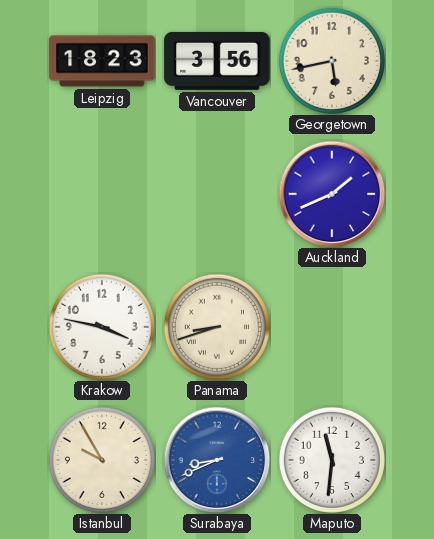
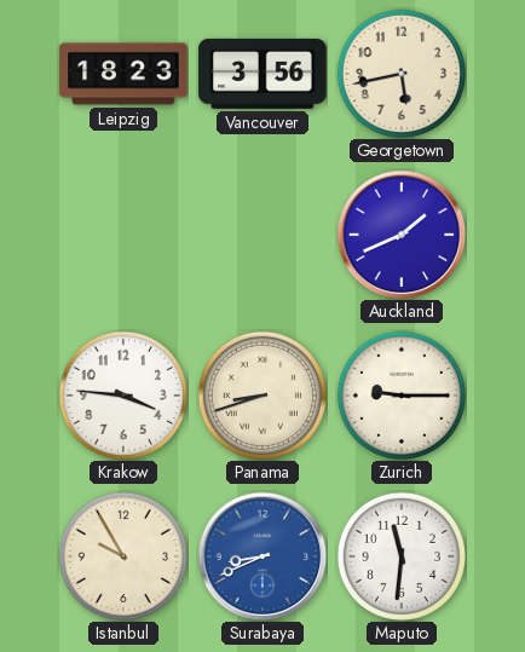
Krakow: 3:47 -> 3:46 (123, 396)
Zurich: none -> 9:15 (402, 396)
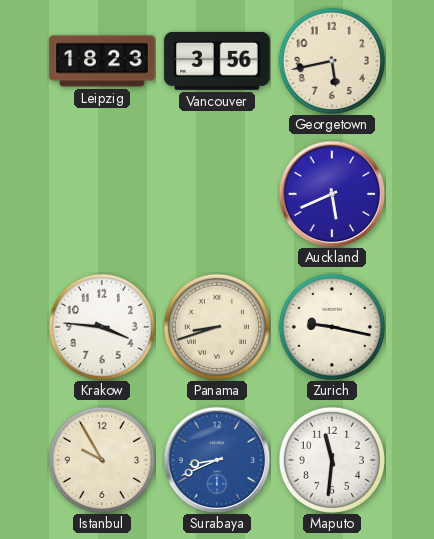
Auckland: 1:41 -> 5:41 (332, 194)
Zurich: 9:15 -> 9:17 (332, 327)
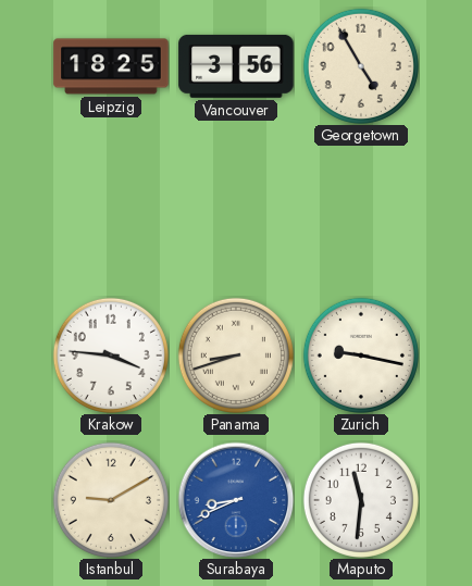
Leipzig: 18:23 -> 18:25 (111, 66)
Georgetown: 5:43 -> 4:55 (361, 66)
Auckland: 5:41 -> none (332, 194)
Istanbul: 9:55 -> 9:10 (111, 500)
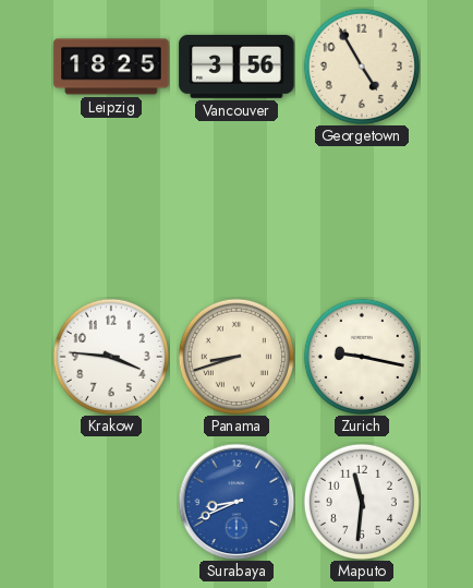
Istanbul: 9:10 -> none (111, 500)
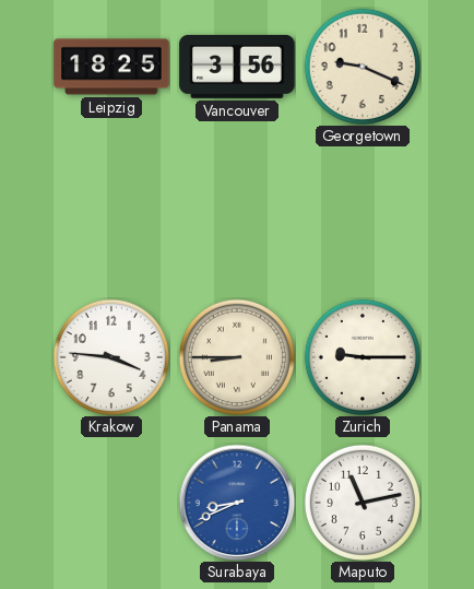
Georgetown: 4:55 -> 9:19 (363, 67)
Panama: 8:42 -> 8:45 (237, 357)
Zurich: 9:17 -> 9:15 (363, 357)
Maputo: 11:31 -> 11:13 (363, 503)
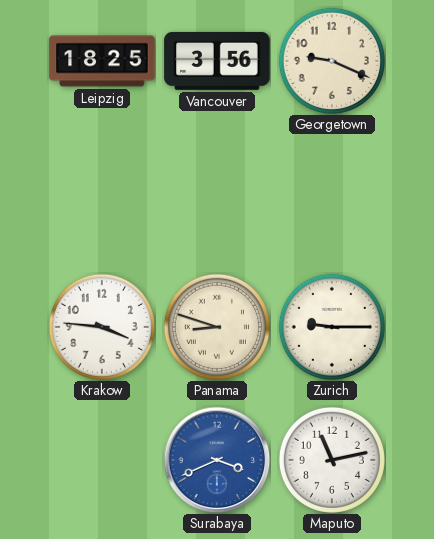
Panama: 8:45 -> 8:48 (217, 327)
Surabaya: 8:41 -> 3:41 (217, 460)
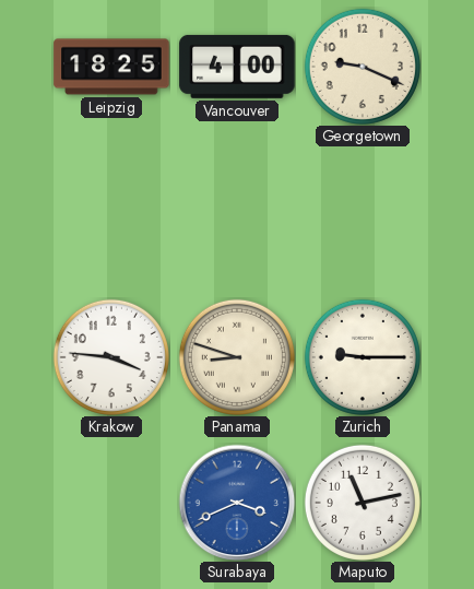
Vancouver: 3:56 -> 4:00 (237, 67)
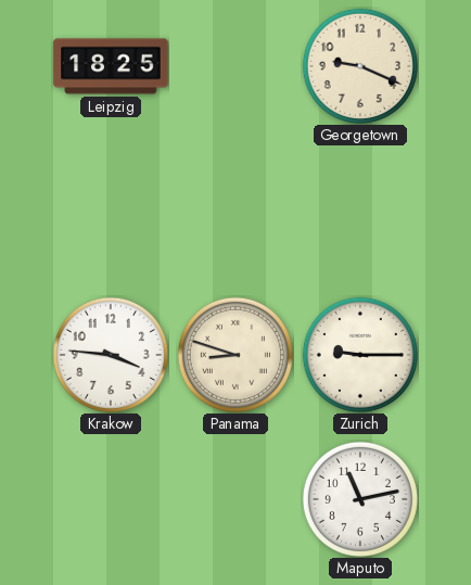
Vancouver: 4:00 -> none (237, 67)
Surabaya: 3:41 -> none (237, 503)
